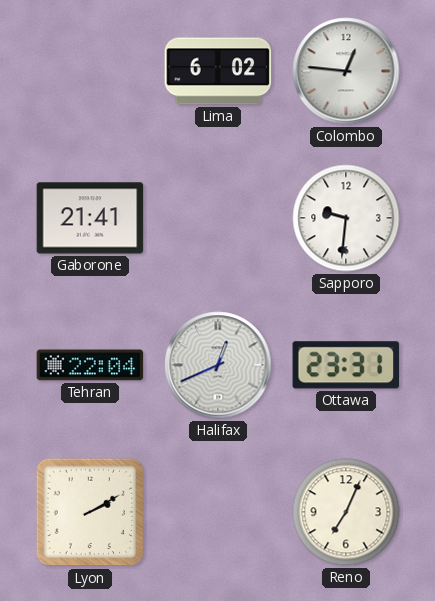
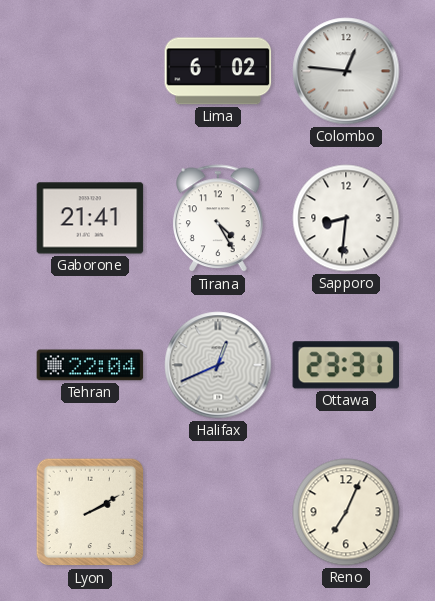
Tirana: none -> 4:25 (219, 219)
Sapporo: 9:31 -> 8:31 (346, 218)
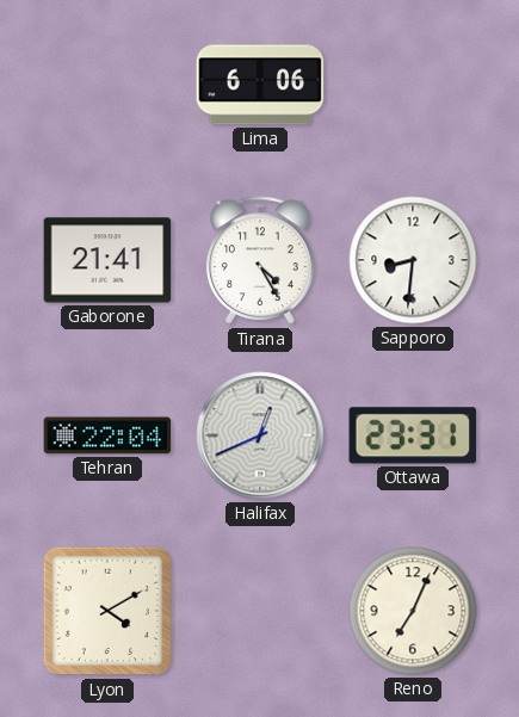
Lima: 6:02 -> 6:06 (260, 85)
Colombo: 12:46 -> none (346, 71)
Lyon: 2:10 -> 4:10 (107, 611)
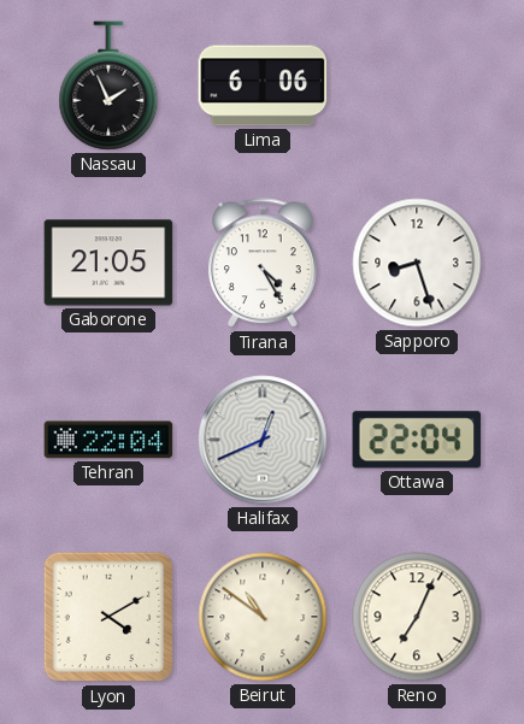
Nassau: none -> 1:56 (108, 86)
Gaborone: 21:41 -> 21:05 (108, 263)
Sapporo: 8:31 -> 8:27 (417, 263)
Ottawa: 23:31 -> 22:04 (417, 440)
Beirut: none -> 10:51 (263, 617)
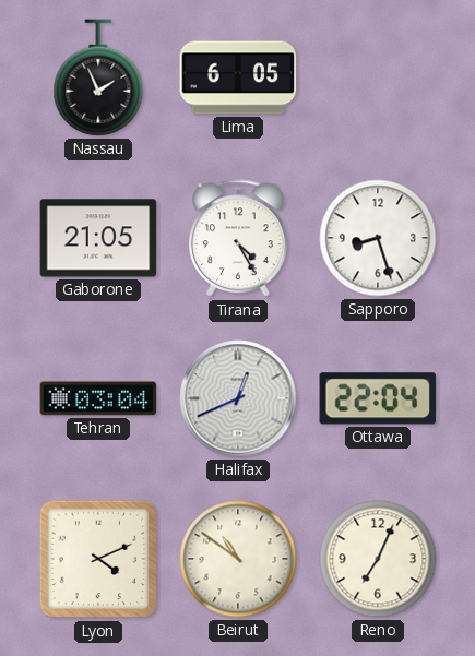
Lima: 6:06 -> 6:05 (238, 77)
Tehran: 22:04 -> 03:04 (98, 398)
Lyon: 4:10 -> 4:11 (98, 559)
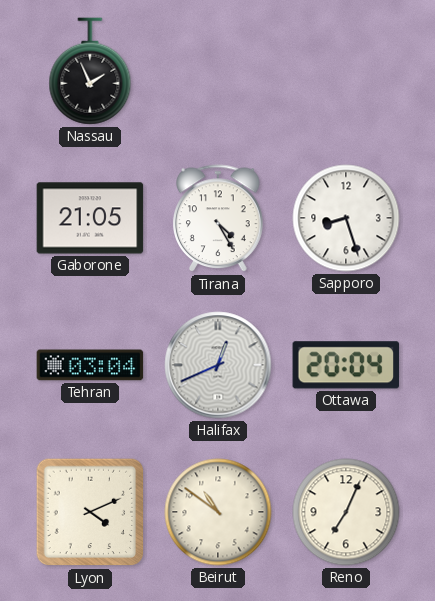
Lima: 6:05 -> none (238, 77)
Ottawa: 22:04 -> 20:04 (346, 365)
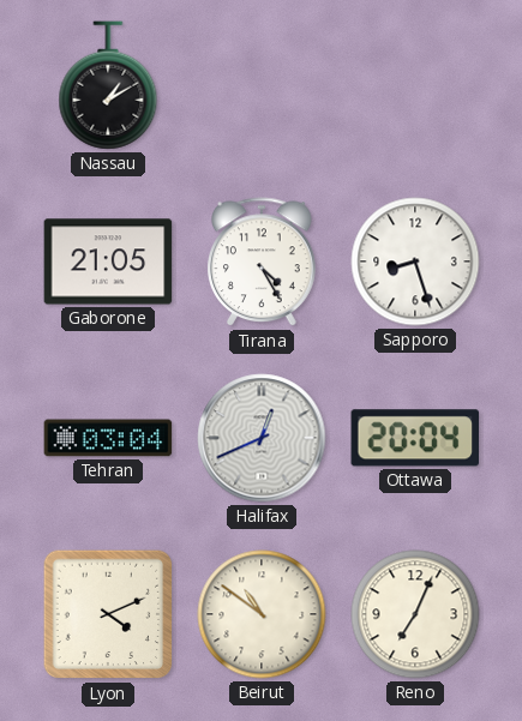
Nassau: 1:56 -> 1:10 (108, 85)
